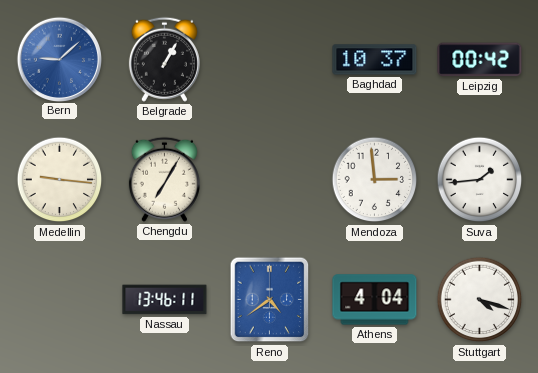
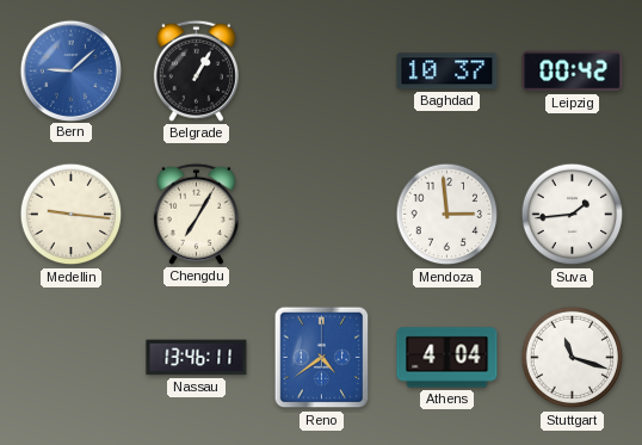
Stuttgart: 4:18 -> 11:18 (573, 358)
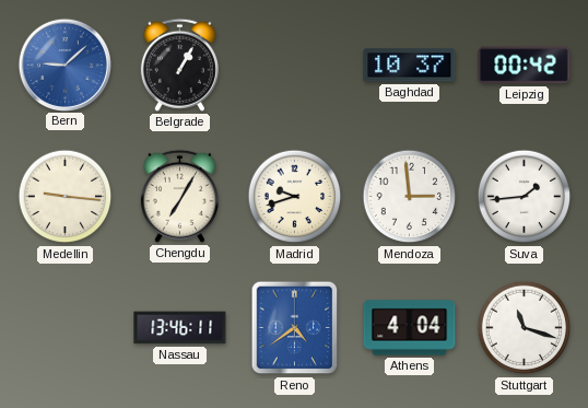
Madrid: none -> 9:42 (295, 197)
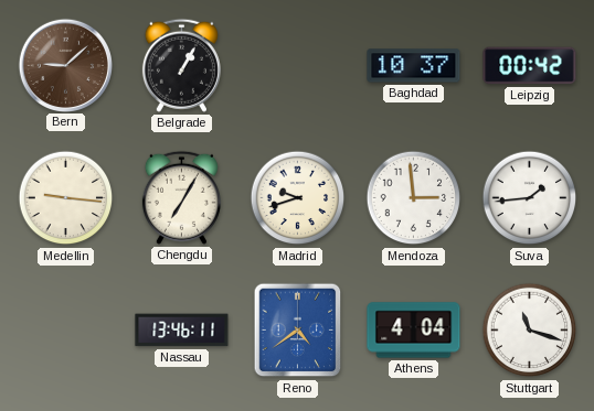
Bern dial: blue -> brown (65, 65)
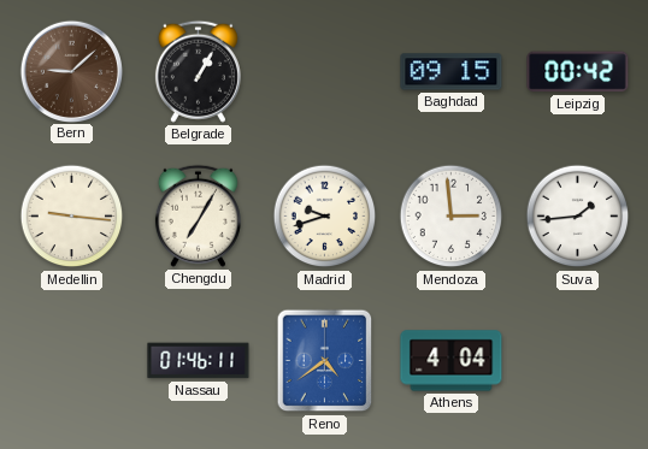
Baghdad: 10:37 -> 09:15 (452, 72)
Nassau: 13:46 -> 01:46 (199, 361)
Stuttgart: 11:18 -> none (530, 331)
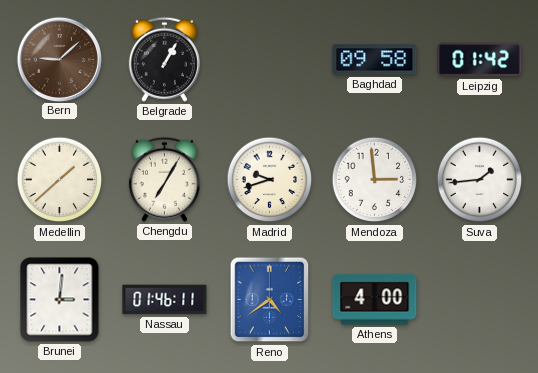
Baghdad: 09:15 -> 09:58 (375, 60)
Leipzig: 00:42 -> 01:42 (480, 60)
Medellin: 9:16 -> 1:38 (60, 180)
Brunei: none -> 3:01 (60, 300)
Athens: 4:04 -> 4:00 (375, 300)
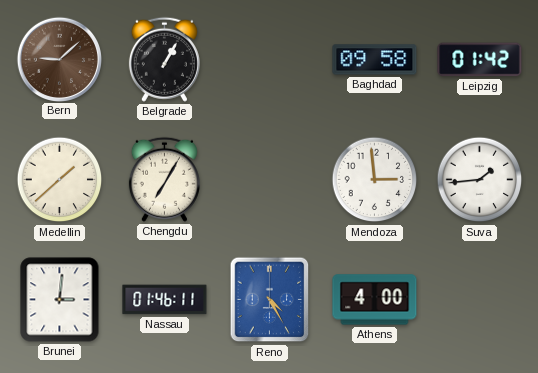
Madrid: 9:42 -> none (270, 180)
Reno: 4:39 -> 4:25 (270, 300)
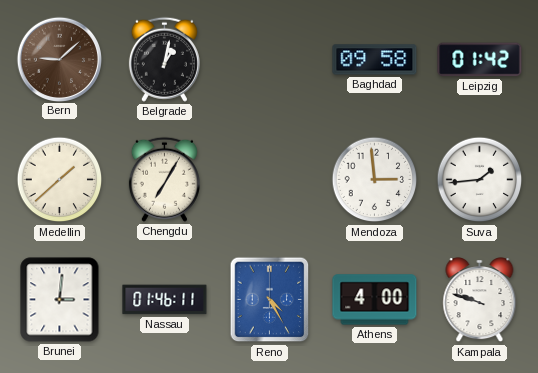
Belgrade: 1:05 -> 1:02 (164, 59)
Kampala: none -> 9:48 (480, 300)
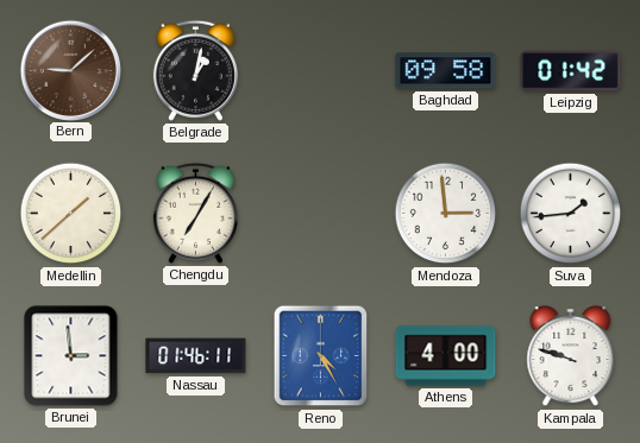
Brunei: 3:01 -> 2:59 (71, 356)
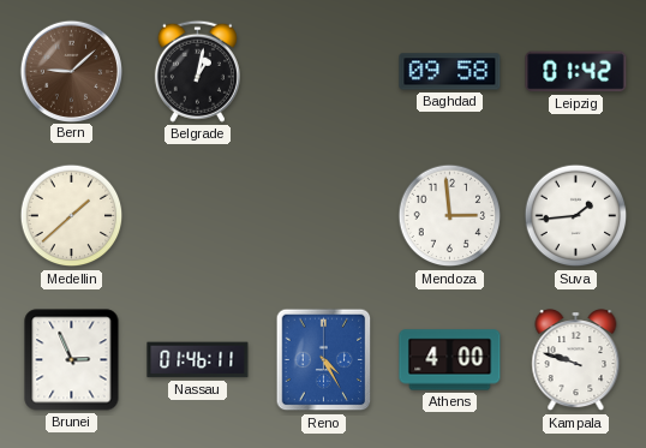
Chengdu: 7:05 -> none (195, 213)
Brunei: 2:59 -> 2:56 (72, 360)
